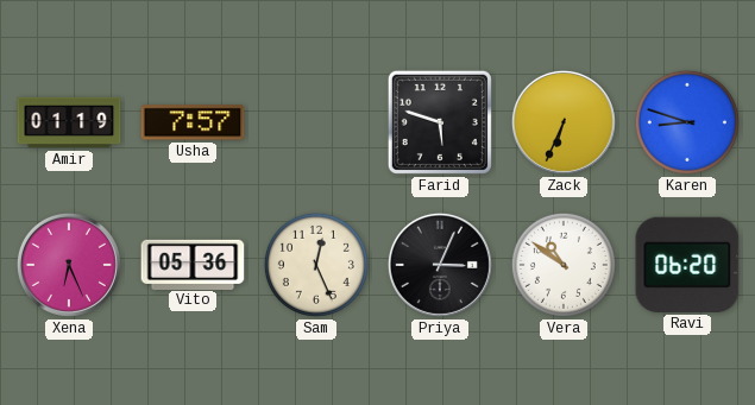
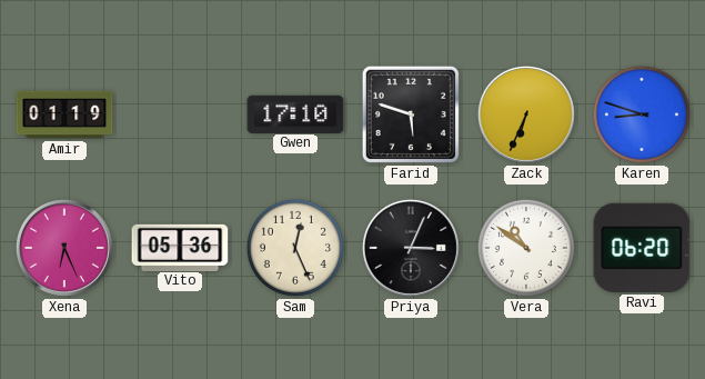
Usha: 7:57 -> none (193, 122)
Gwen: none -> 17:10 (295, 113)
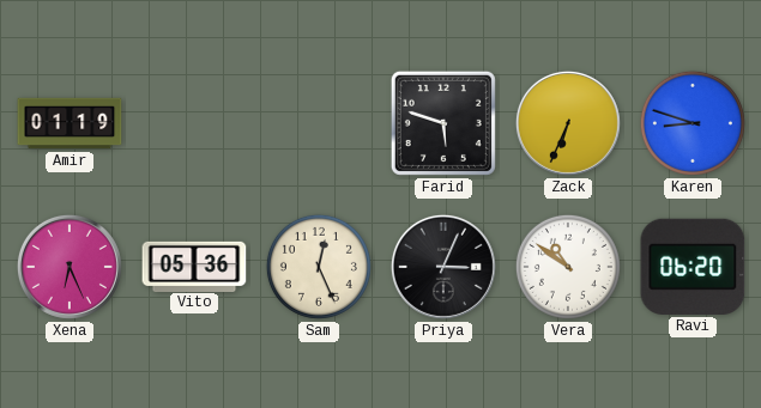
Gwen: 17:10 -> none (295, 113)
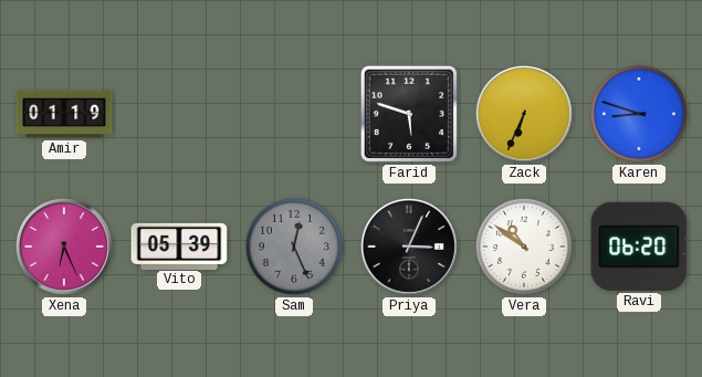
Vito: 05:36 -> 05:39 (179, 245)
Sam dial: cream -> grey (294, 247)
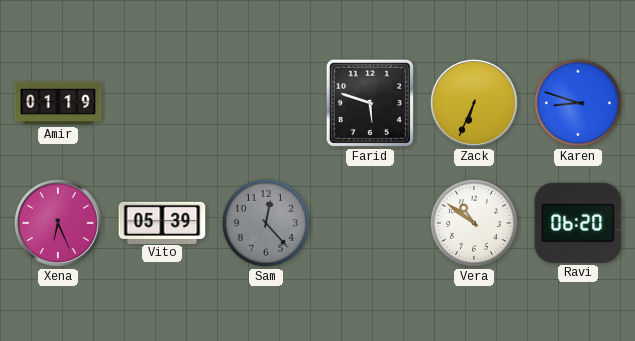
Sam: 12:26 -> 12:23 (266, 223)
Priya: 3:04 -> none (409, 247)
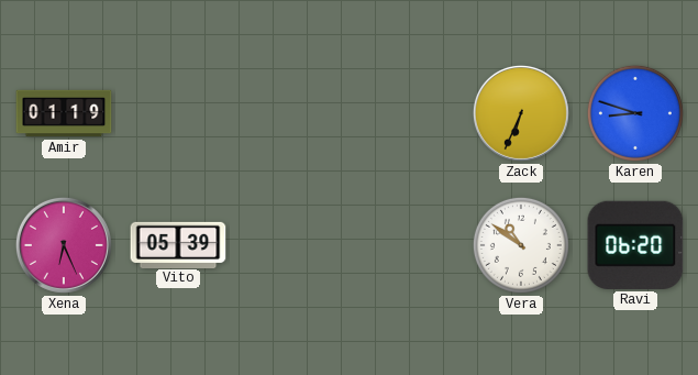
Farid: 5:48 -> none (370, 103)
Sam: 12:23 -> none (266, 223)
